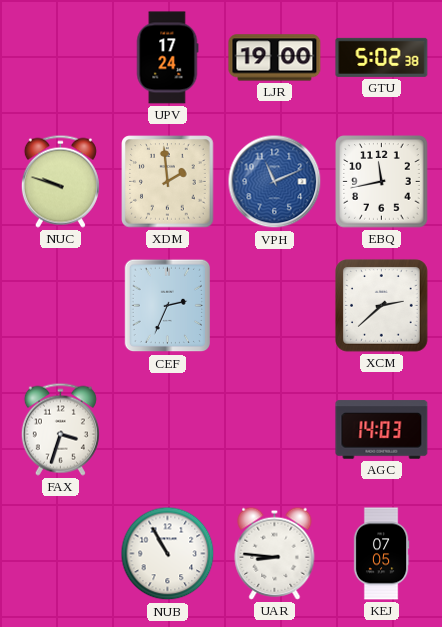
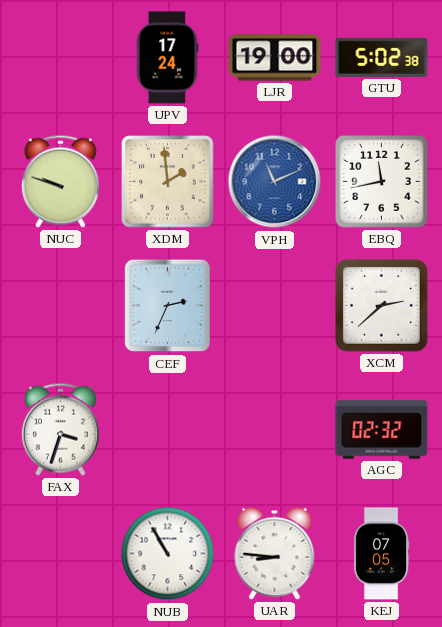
AGC: 14:03 -> 02:32 (382, 430)
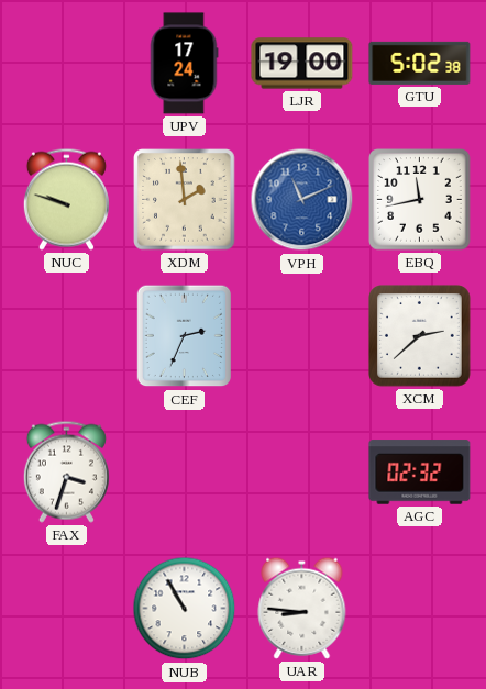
KEJ: 07:05 -> none (381, 554)
